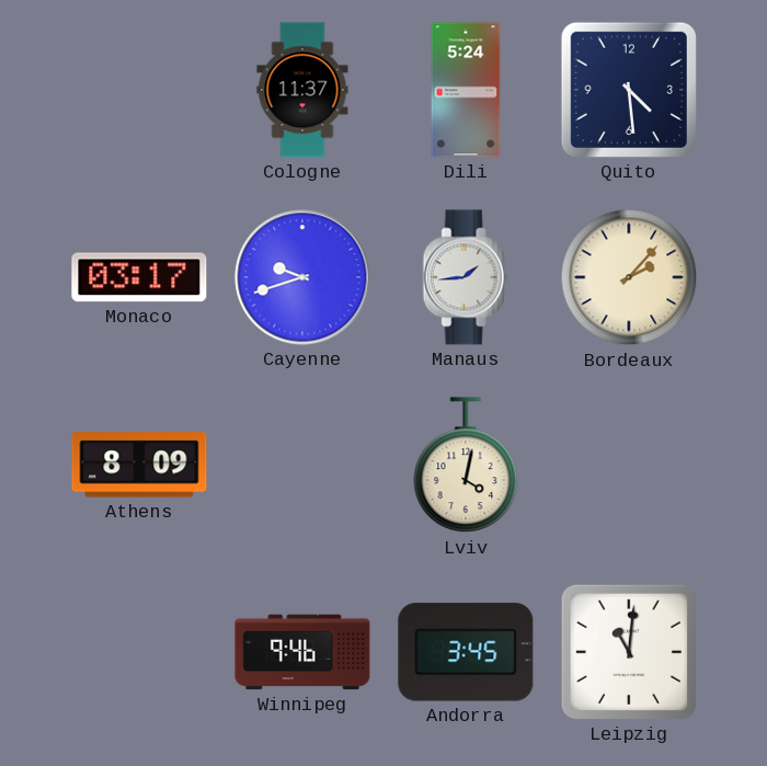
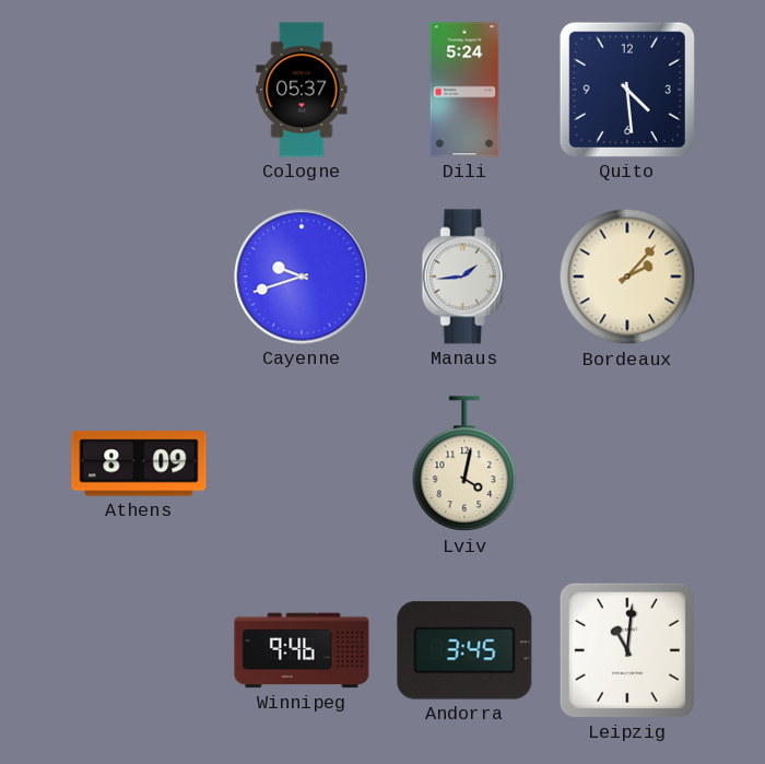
Cologne: 11:37 -> 05:37 (302, 90)
Monaco: 03:17 -> none (139, 277)
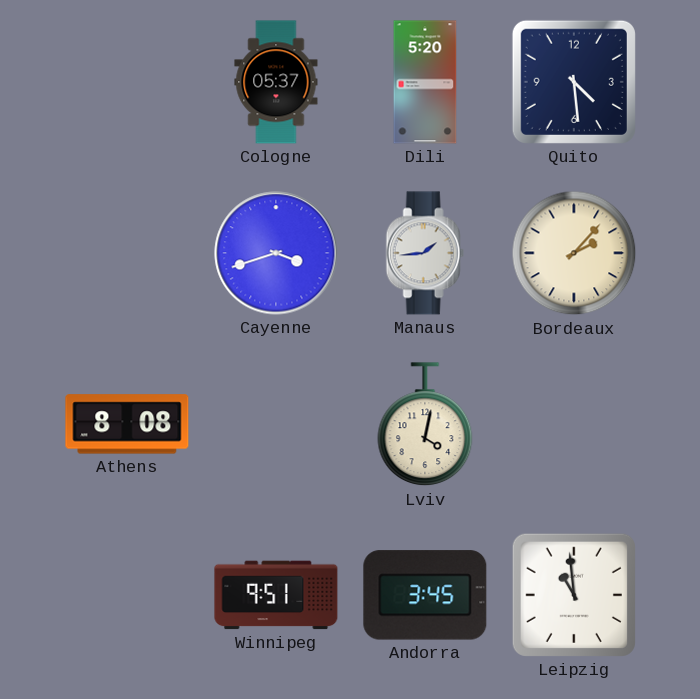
Dili: 5:24 -> 5:20 (425, 82)
Cayenne: 9:42 -> 3:42 (276, 253)
Athens: 8:09 -> 8:08 (127, 424)
Winnipeg: 9:46 -> 9:51 (276, 595)
Leipzig: 11:01 -> 10:59 (574, 595)
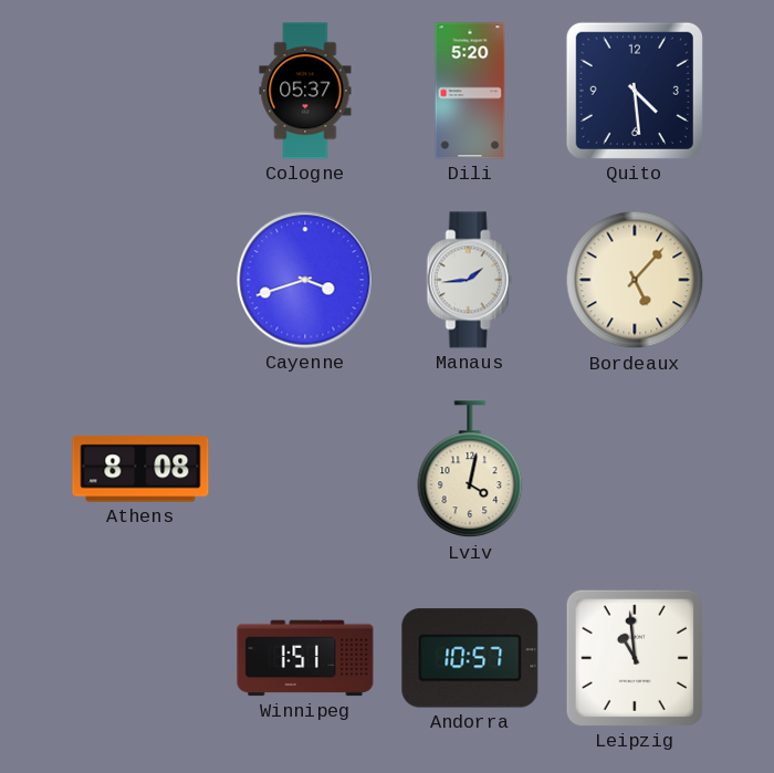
Bordeaux: 2:07 -> 5:07 (635, 280)
Winnipeg: 9:51 -> 1:51 (305, 658)
Andorra: 3:45 -> 10:57 (470, 658)
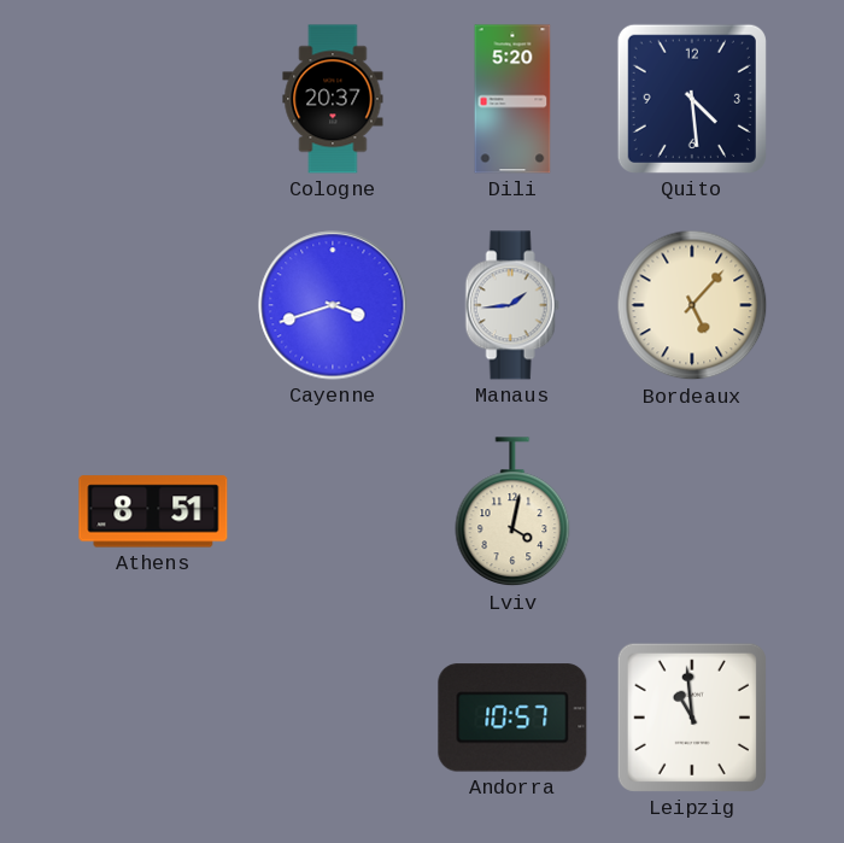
Cologne: 05:37 -> 20:37 (333, 99)
Athens: 8:08 -> 8:51 (153, 511)
Winnipeg: 1:51 -> none (305, 658)
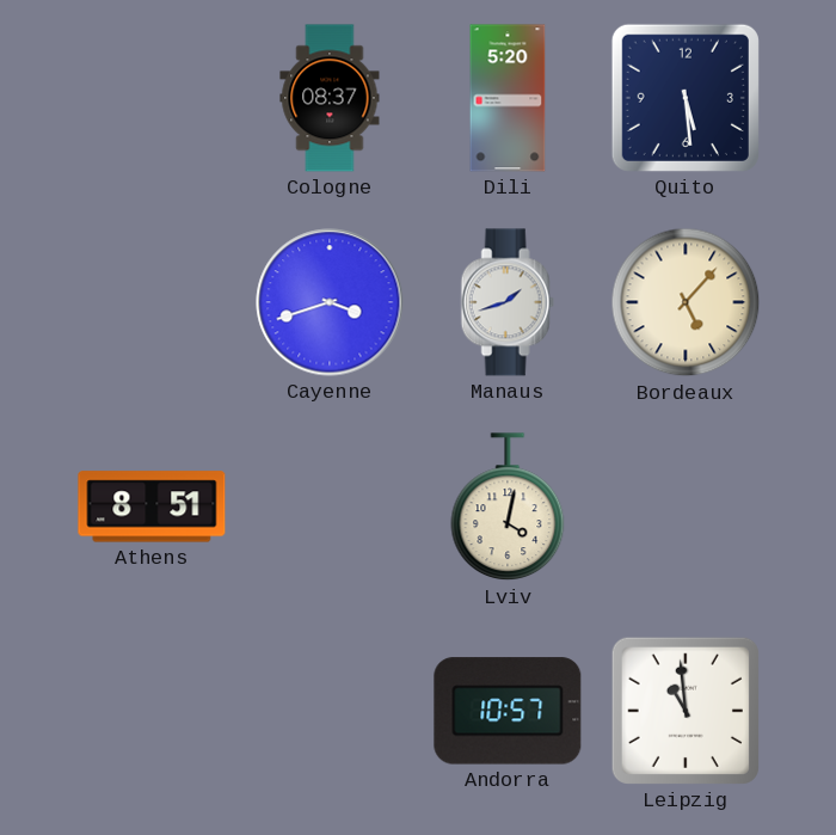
Cologne: 20:37 -> 08:37 (330, 98)
Quito: 4:29 -> 5:29 (686, 98)
Manaus: 1:44 -> 1:42 (508, 302)
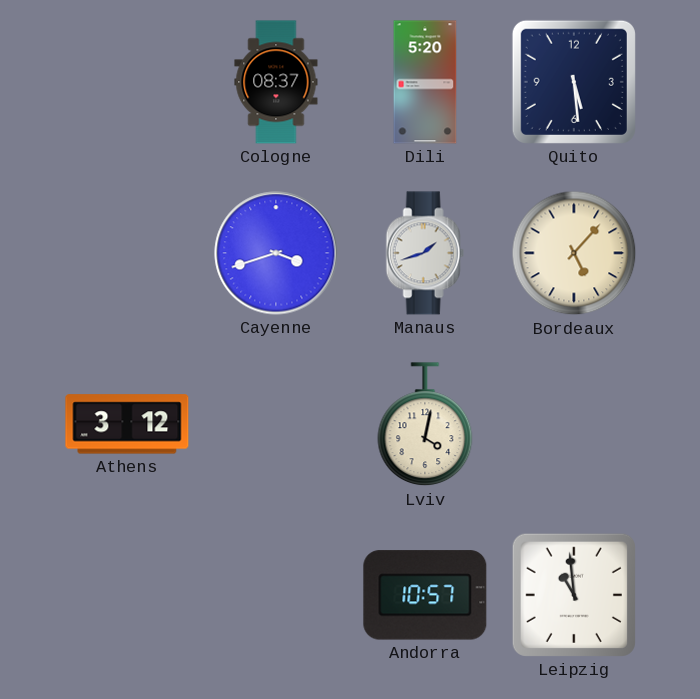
Athens: 8:51 -> 3:12 (127, 424)
